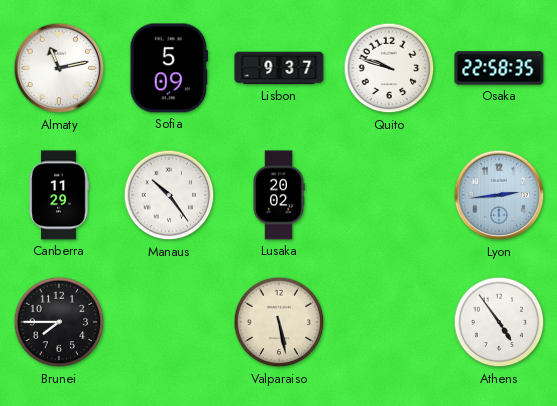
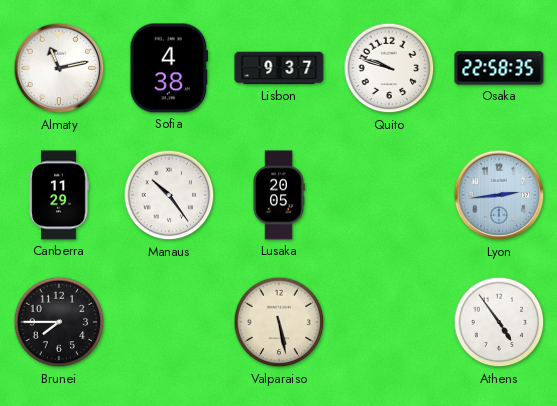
Sofia: 5:09 -> 4:38 (168, 68)
Lusaka: 20:02 -> 20:05 (279, 195)
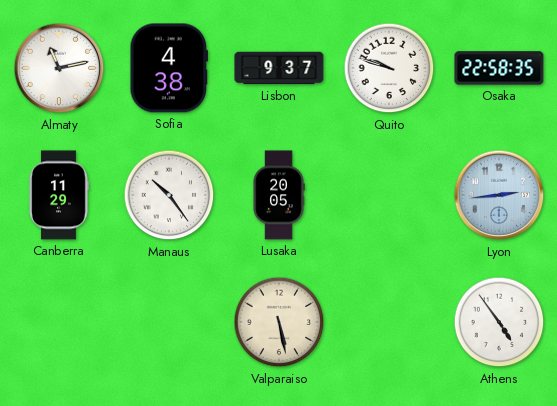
Brunei: 7:45 -> none (59, 322)
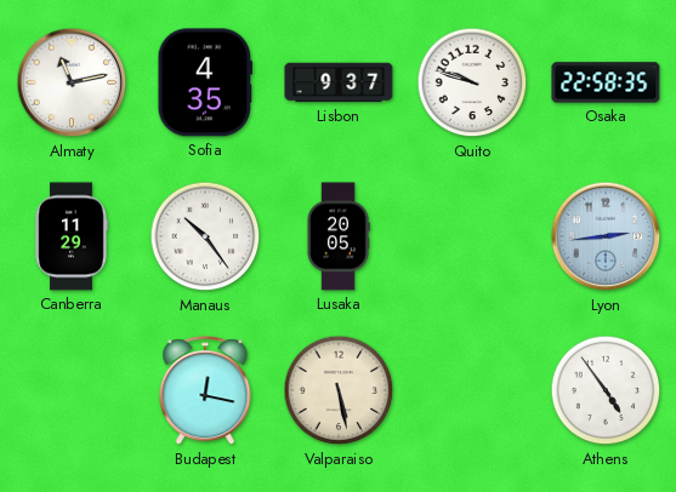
Sofia: 4:38 -> 4:35 (204, 82)
Budapest: none -> 12:17 (205, 391)
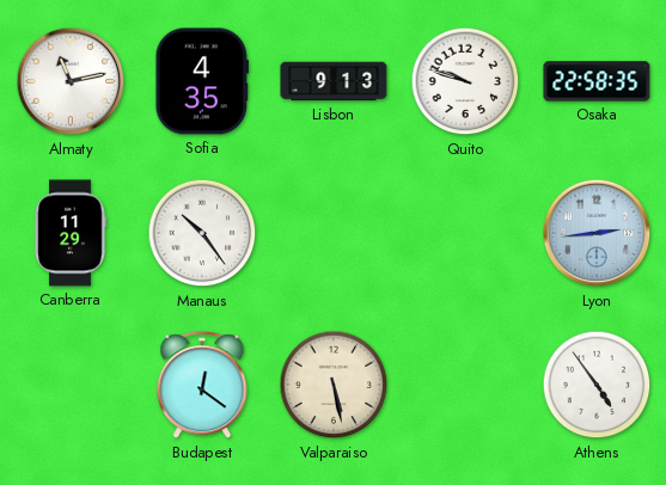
Lisbon: 9:37 -> 9:13 (334, 81)
Lusaka: 20:05 -> none (339, 236)
Budapest: 12:17 -> 12:21 (202, 386)
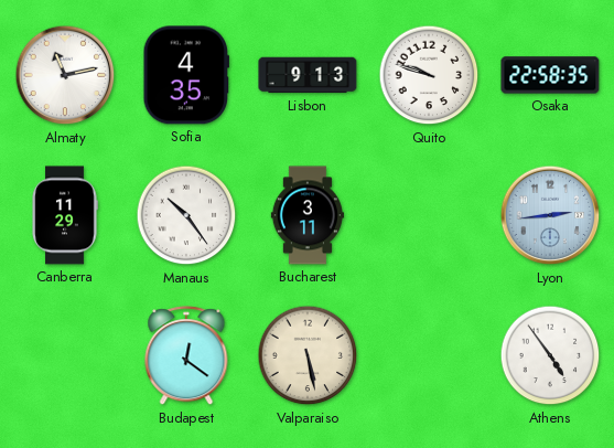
Bucharest: none -> 3:11 (308, 215)
